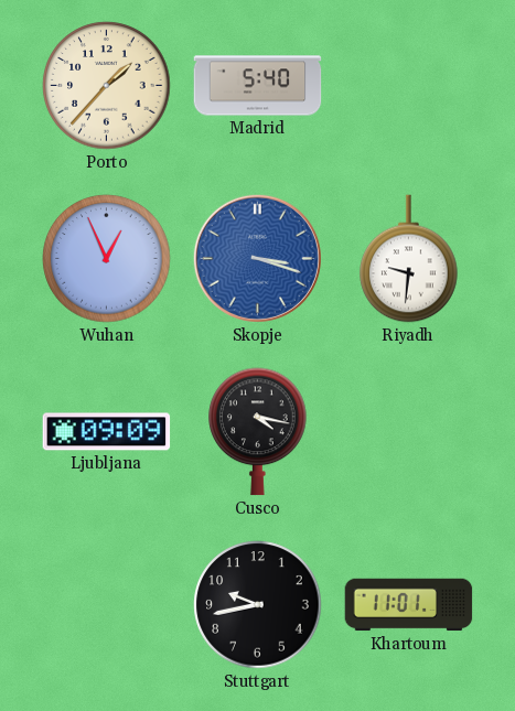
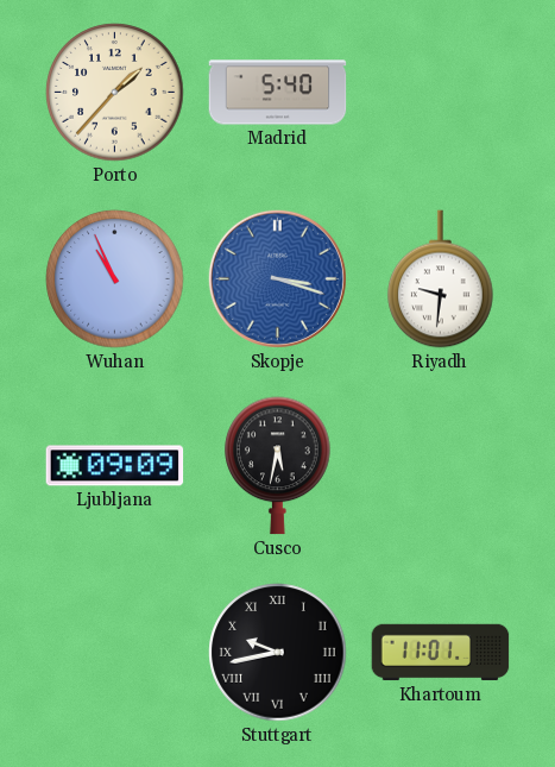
Wuhan: 12:56 -> 10:56 (115, 279)
Cusco: 4:17 -> 5:32 (278, 466)
Stuttgart numerals: Arabic -> Roman (278, 653)
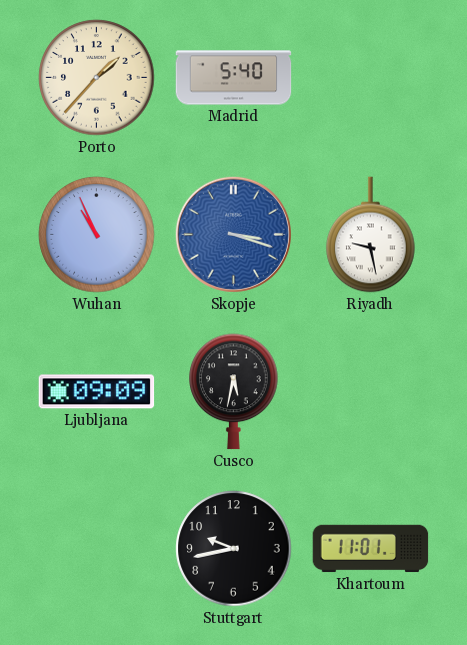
Riyadh: 9:31 -> 9:28 (371, 235)
Stuttgart numerals: Roman -> Arabic (234, 549)
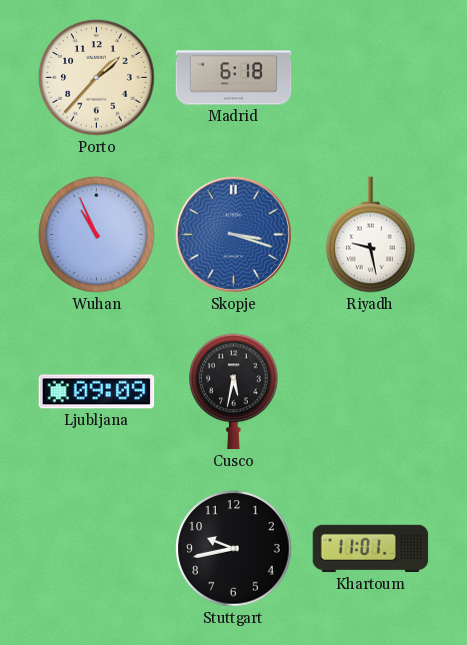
Madrid: 5:40 -> 6:18 (234, 78)
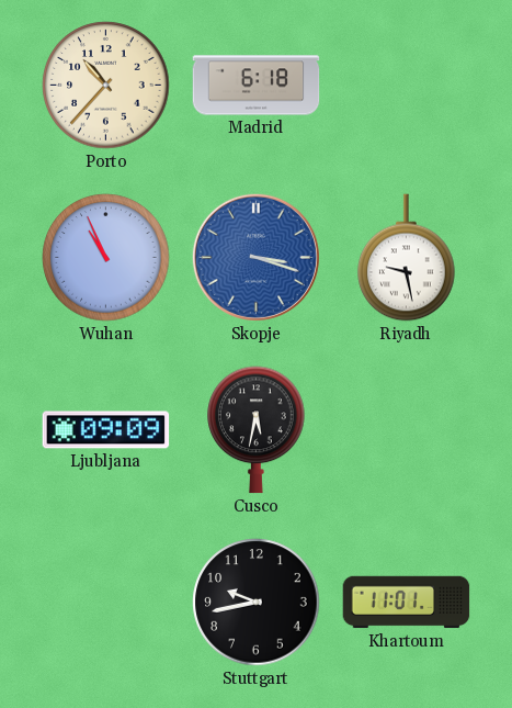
Porto: 1:37 -> 10:37 (106, 86)
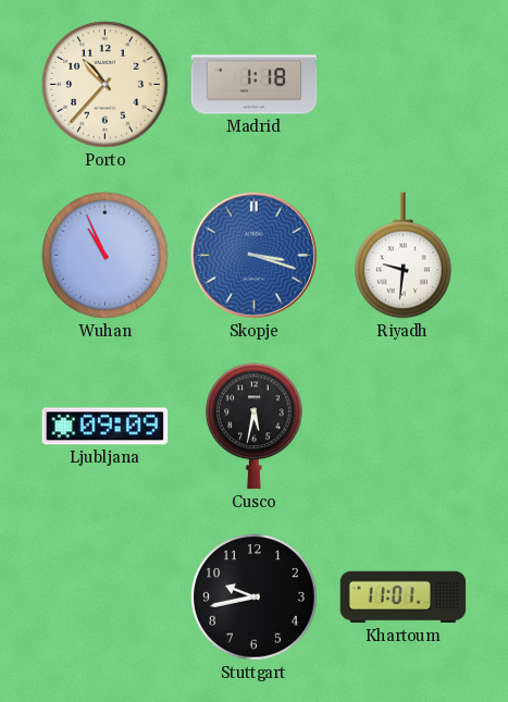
Madrid: 6:18 -> 1:18 (255, 85)
Riyadh: 9:28 -> 9:31 (404, 256)
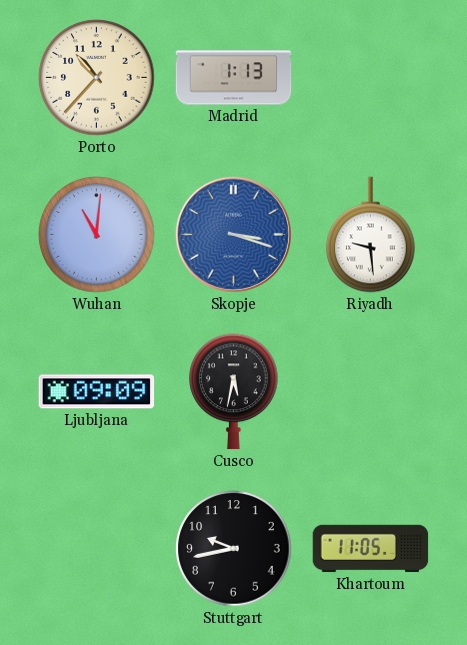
Madrid: 1:18 -> 1:13 (234, 78)
Wuhan: 10:56 -> 11:01 (97, 235)
Riyadh: 9:31 -> 9:29 (371, 235)
Khartoum: 11:01 -> 11:05 (371, 549)
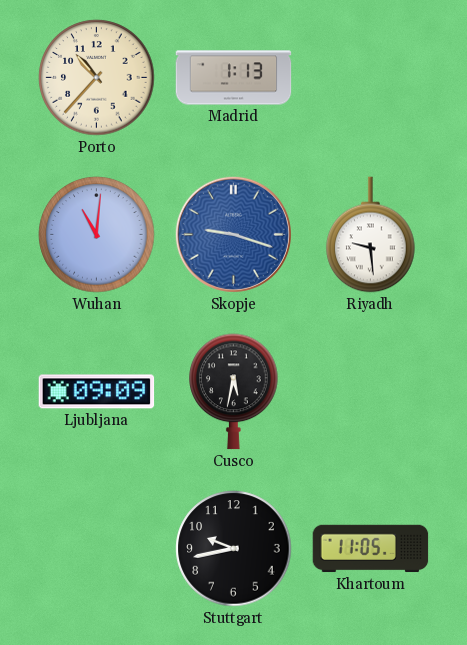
Skopje: 3:18 -> 9:18 (233, 234)
